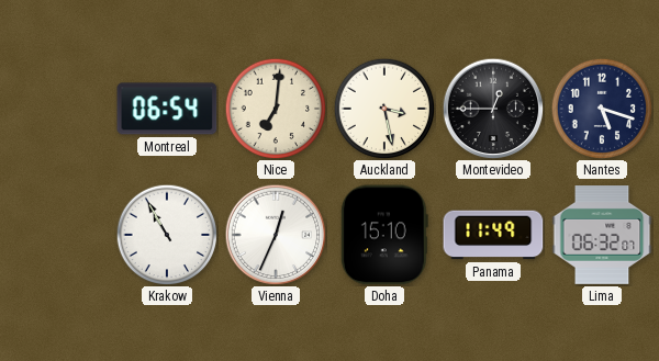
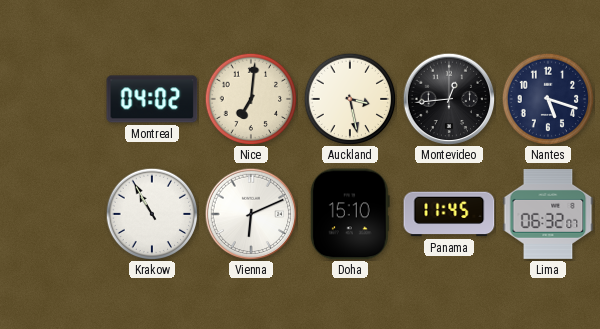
Montreal: 06:54 -> 04:02 (152, 99)
Montevideo: 12:45 -> 12:44 (449, 99)
Vienna: 12:34 -> 6:11 (251, 214)
Panama: 11:49 -> 11:45 (449, 214)
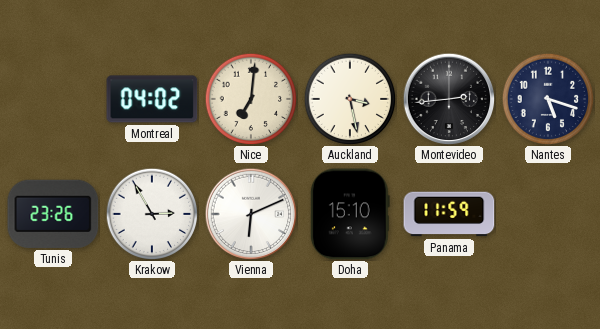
Montevideo: 12:44 -> 2:44 (449, 99)
Tunis: none -> 23:26 (53, 214)
Krakow: 10:55 -> 2:55 (152, 214)
Panama: 11:45 -> 11:59 (449, 214)
Lima: 06:32 -> none (548, 215)
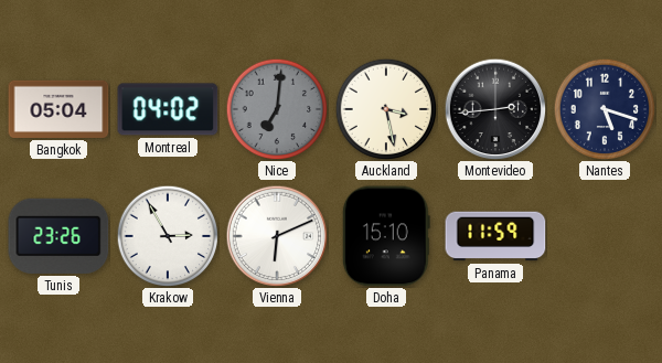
Bangkok: none -> 05:04 (58, 109)
Nice dial: cream -> grey (277, 109)
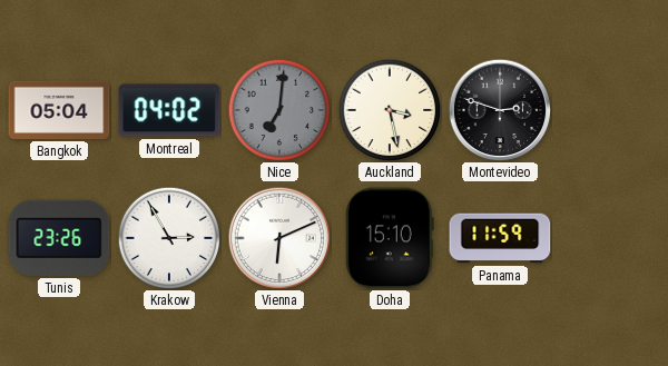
Montevideo: 2:44 -> 2:48 (500, 110)
Nantes: 5:18 -> none (605, 109)
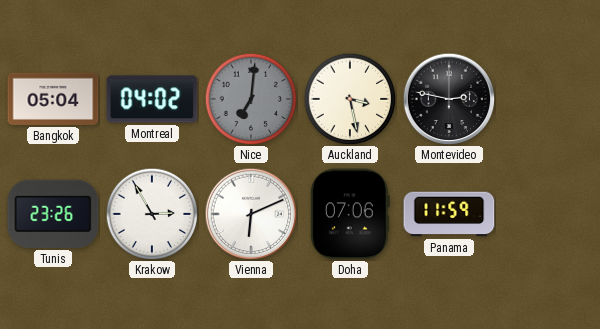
Montevideo: 2:48 -> 2:47 (449, 99)
Doha: 15:10 -> 07:06 (350, 214)
